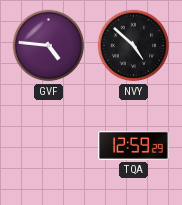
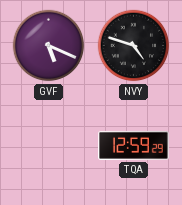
GVF: 4:46 -> 5:19 (49, 46)
NVY: 4:52 -> 4:48 (134, 46)
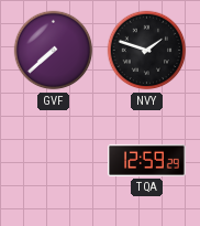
GVF: 5:19 -> 7:38 (54, 51)
NVY: 4:48 -> 1:48 (147, 51)
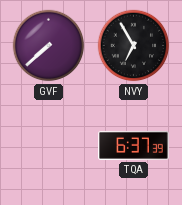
NVY: 1:48 -> 6:55 (134, 46)
TQA: 12:59 -> 6:37 (134, 145)
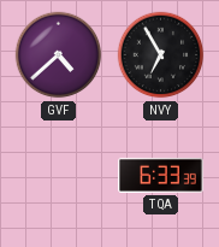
GVF: 7:38 -> 4:38 (59, 55)
TQA: 6:37 -> 6:33 (161, 175)
